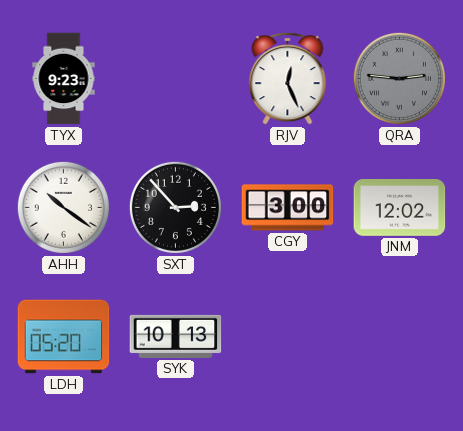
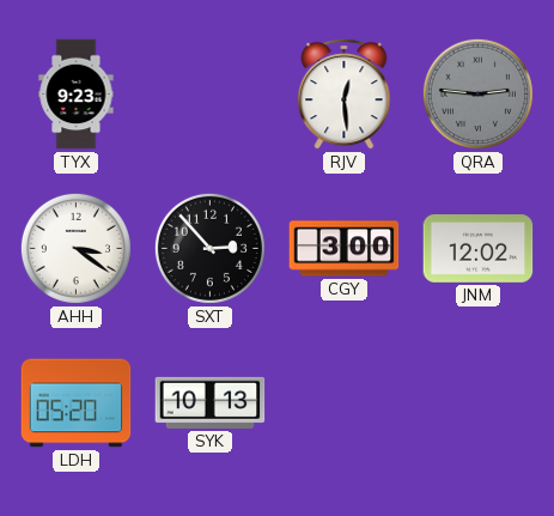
RJV: 12:26 -> 12:29 (345, 93)
AHH: 10:21 -> 3:21 (75, 248)
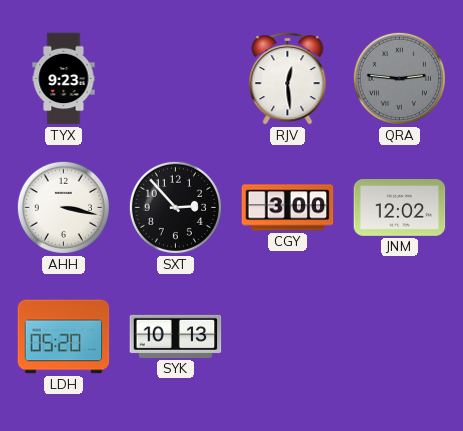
AHH: 3:21 -> 3:17 (63, 207)
